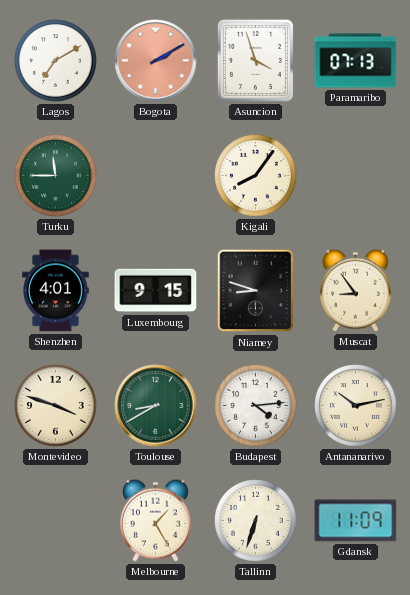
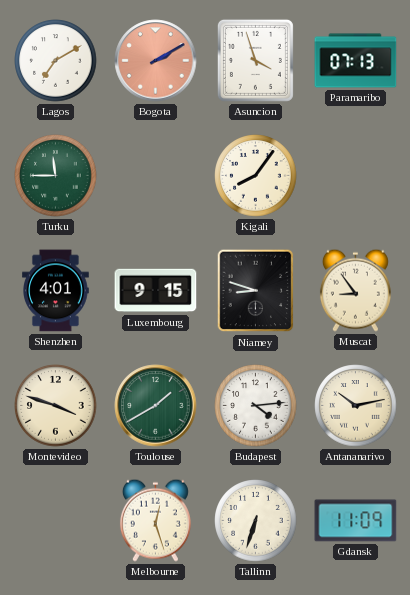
Toulouse: 8:40 -> 1:40 (156, 406)
Melbourne: 1:25 -> 12:27 (155, 520)
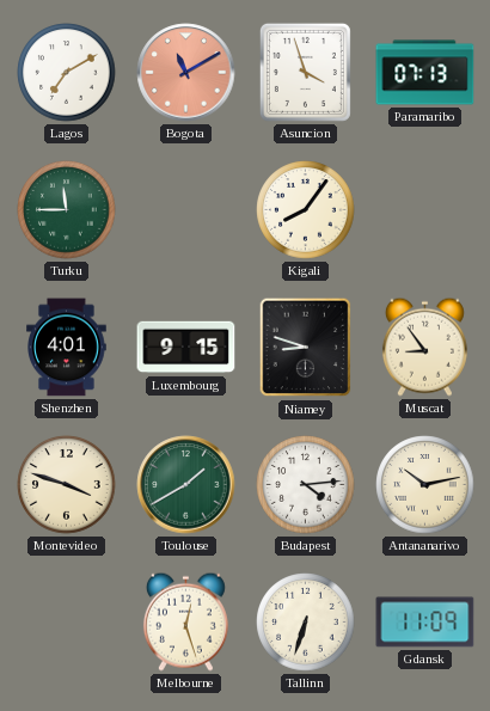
Bogota: 2:10 -> 11:10 (186, 73)
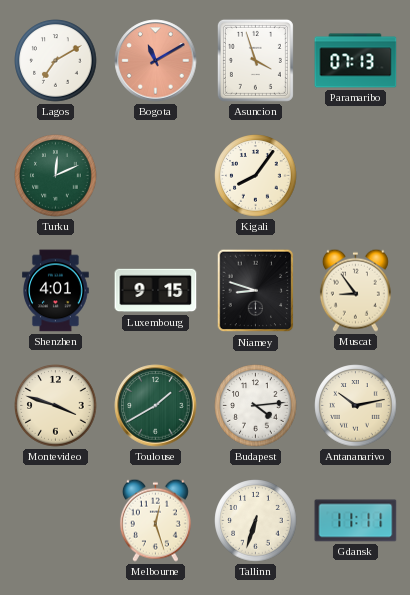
Turku: 11:45 -> 12:11 (56, 176)
Gdansk: 11:09 -> 11:11 (356, 521)
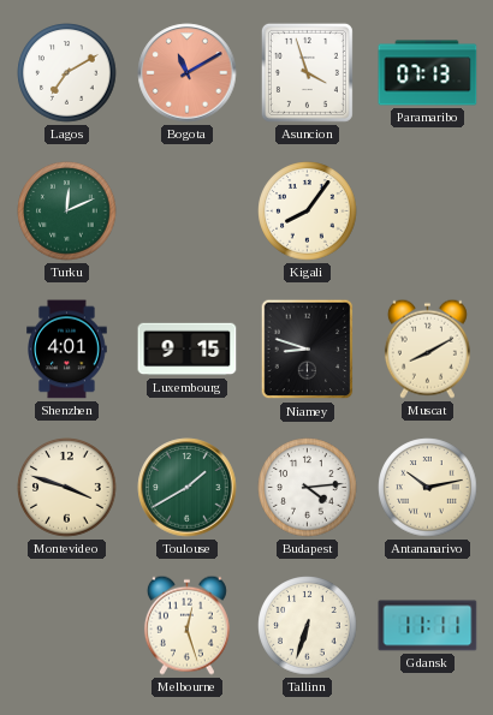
Muscat: 8:54 -> 8:10 (427, 348)
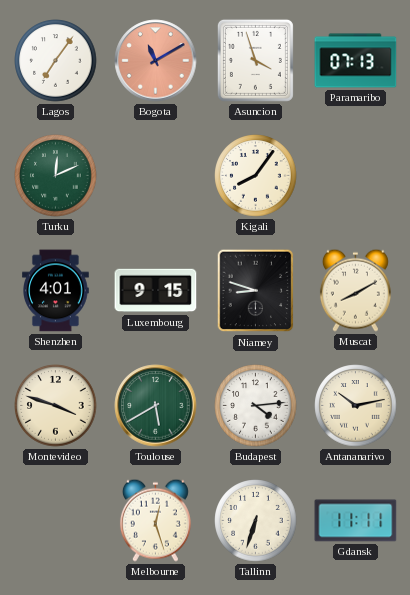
Lagos: 7:10 -> 7:06 (56, 61)
Toulouse: 1:40 -> 5:40 (156, 406)
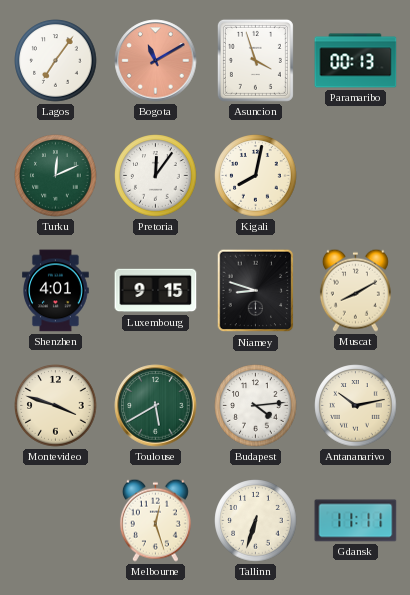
Paramaribo: 07:13 -> 00:13 (356, 61)
Pretoria: none -> 12:06 (156, 176)
Kigali: 8:06 -> 8:02 (256, 176)
